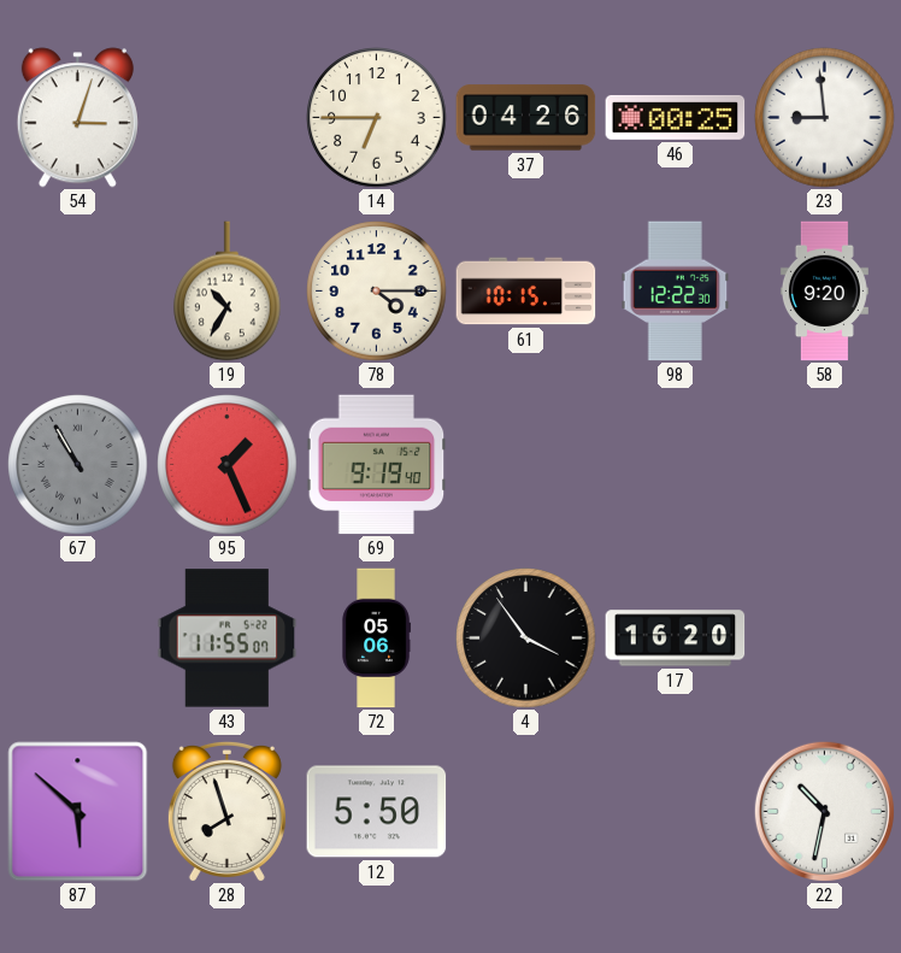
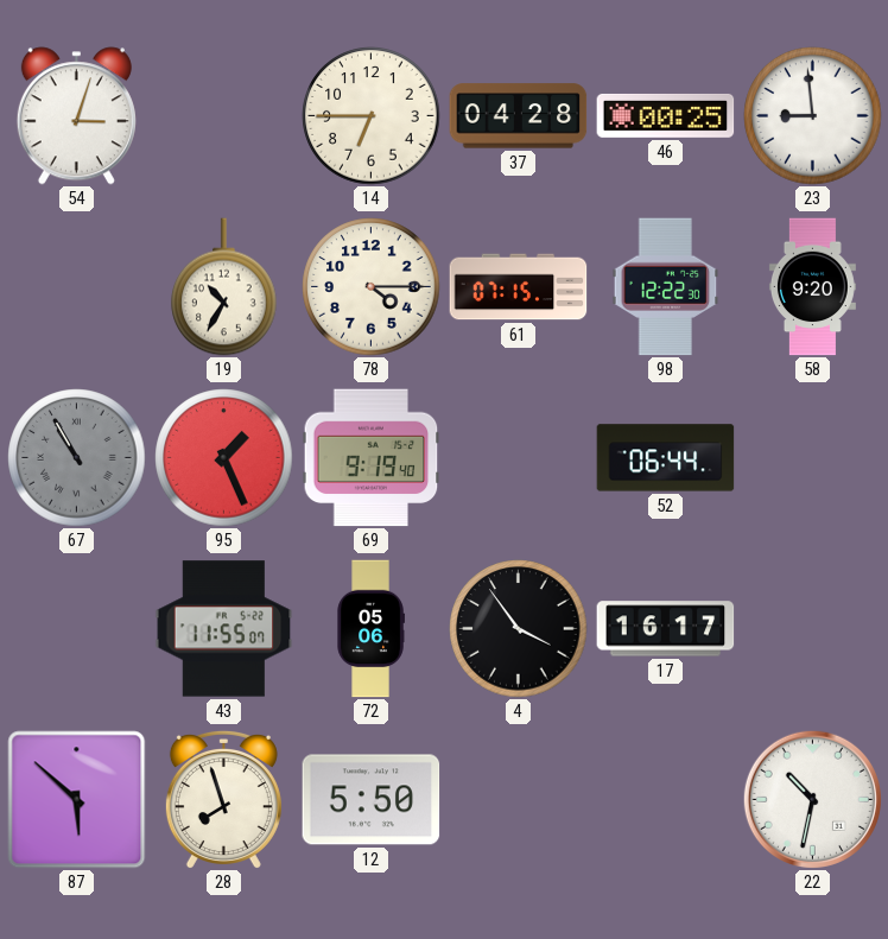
37: 04:26 -> 04:28 (519, 116)
61: 10:15 -> 07:15 (519, 287)
52: none -> 06:44 (666, 458)
17: 16:20 -> 16:17 (666, 629)
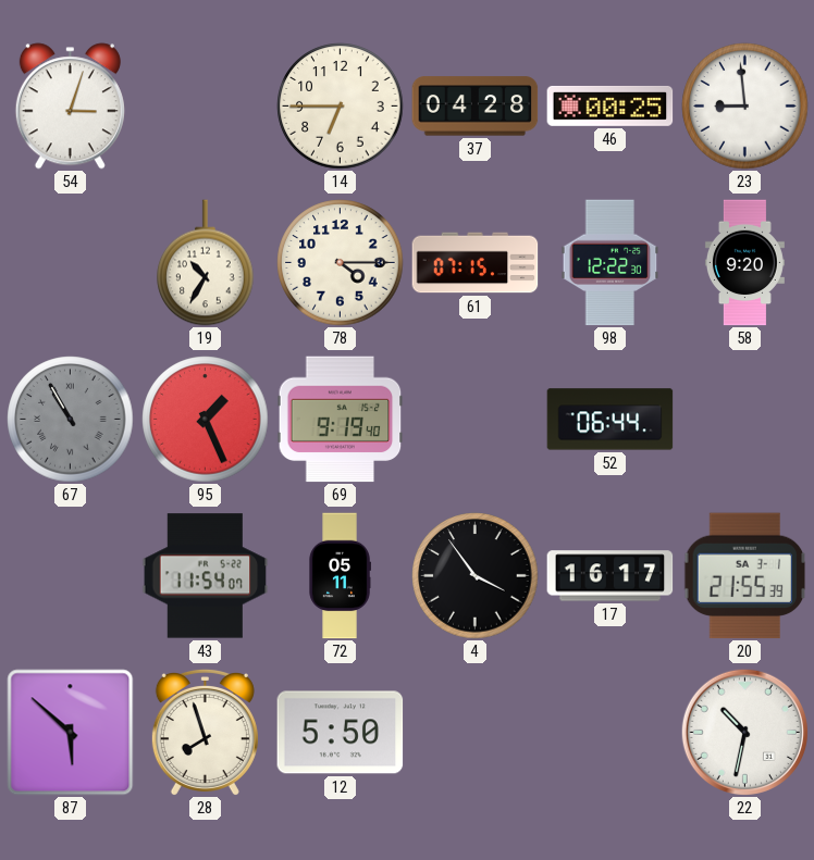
43: 11:55 -> 11:54 (206, 576)
72: 05:06 -> 05:11 (340, 576)
20: none -> 21:55 (745, 576)
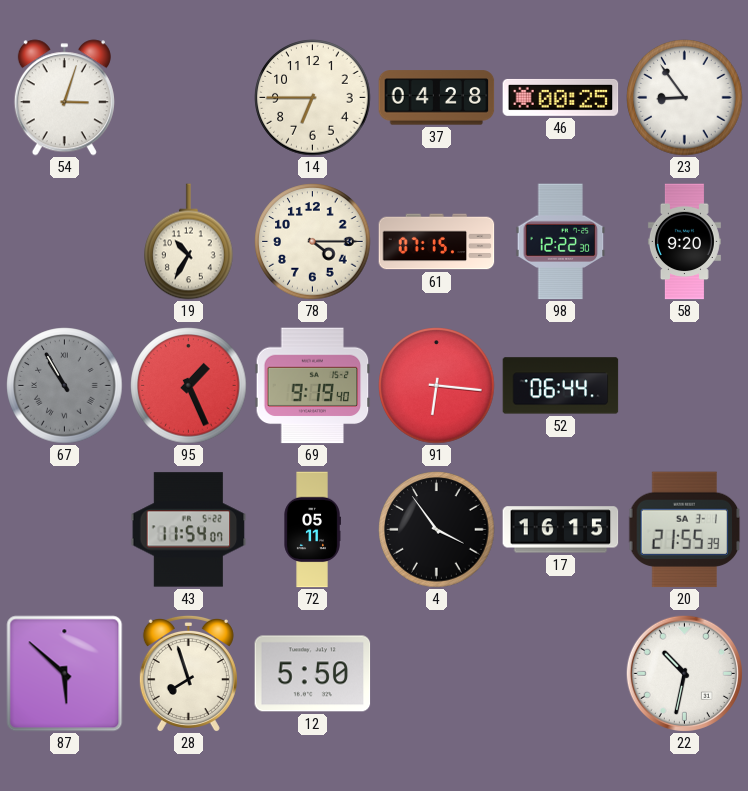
23: 8:59 -> 8:54 (685, 98)
91: none -> 6:16 (437, 386)
17: 16:17 -> 16:15 (561, 530)
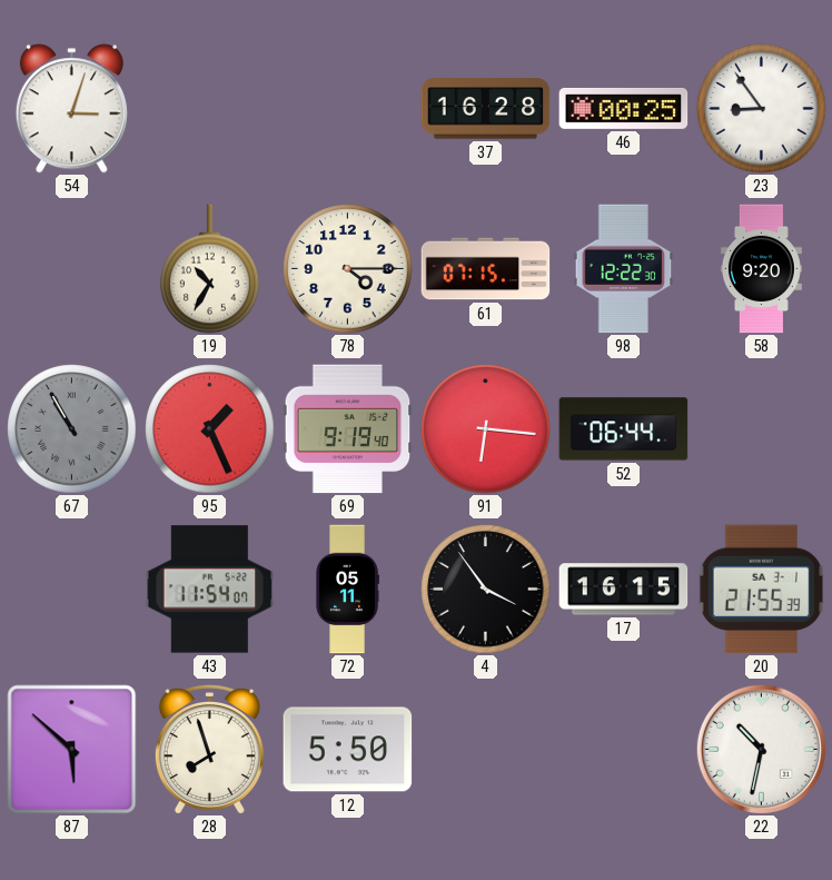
14: 6:45 -> none (313, 98)
37: 04:28 -> 16:28 (486, 109)
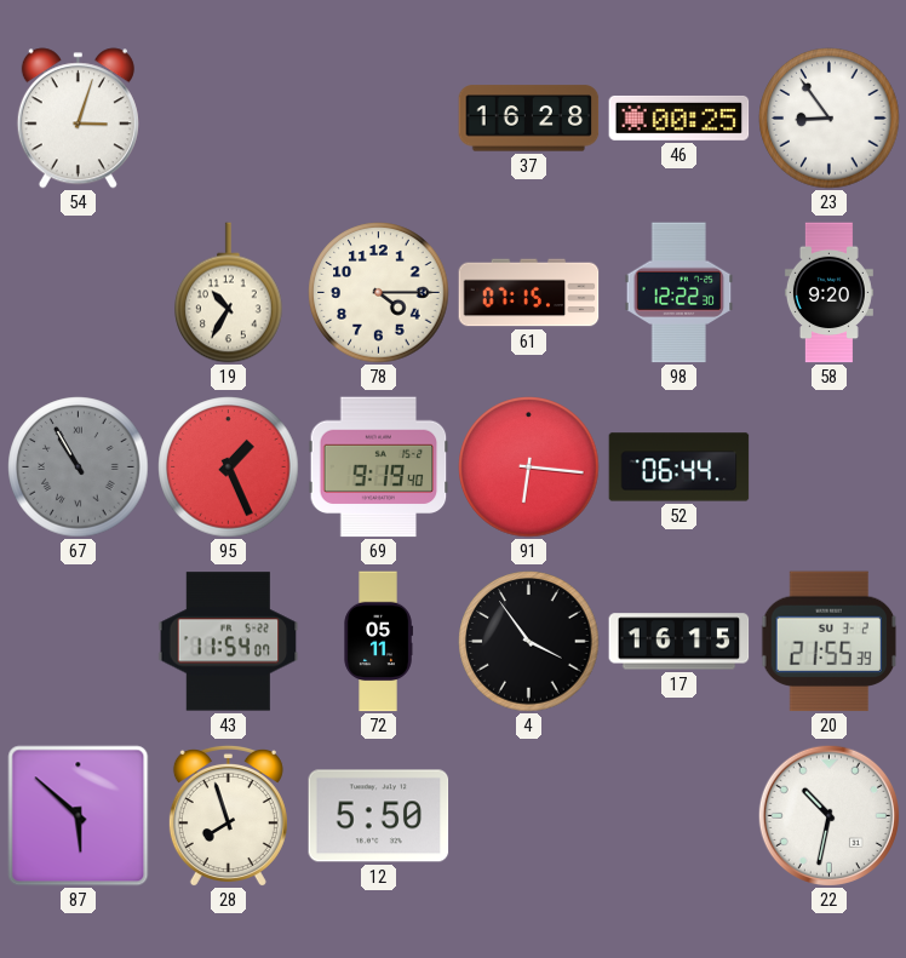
20 date: SA 3-1 -> SU 3-2 (830, 642)
